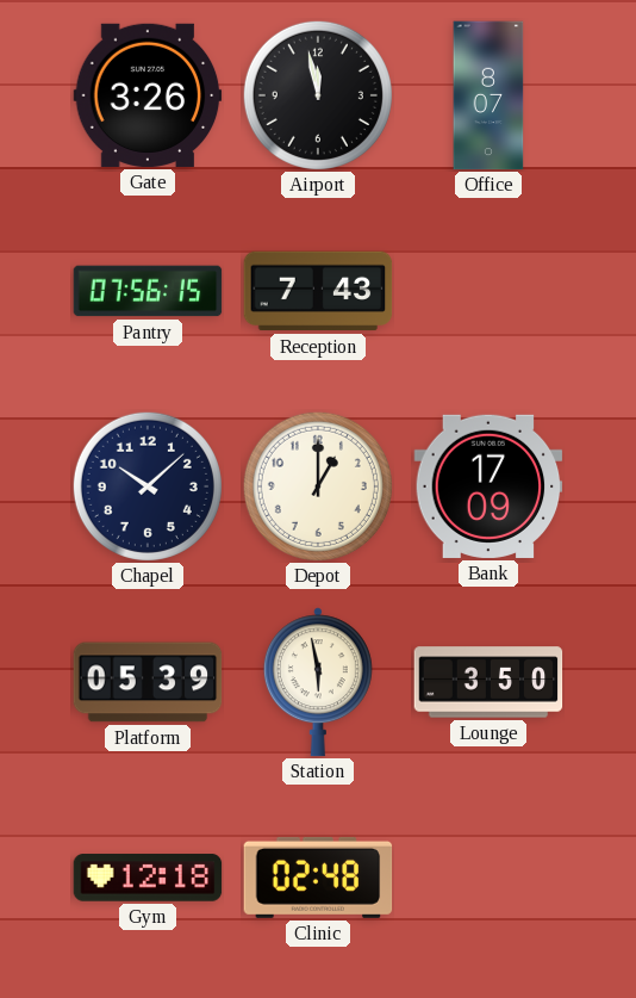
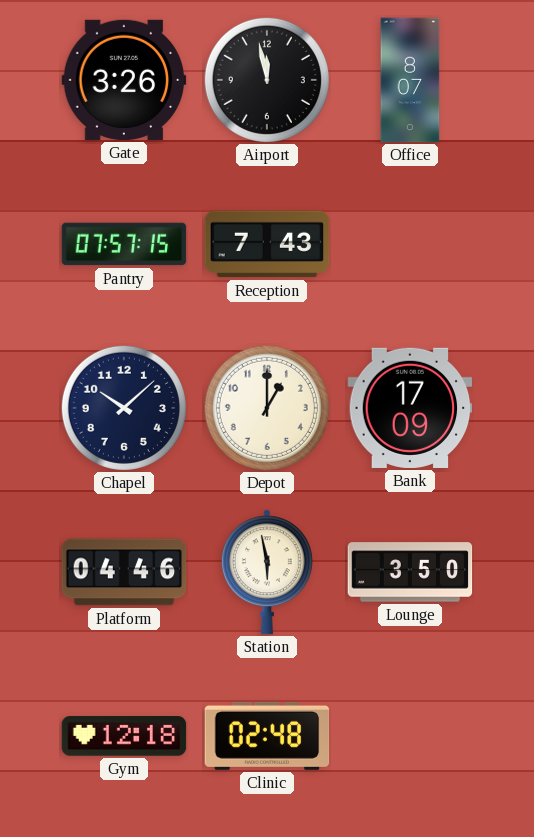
Pantry: 07:56 -> 07:57 (124, 244)
Platform: 05:39 -> 04:46 (124, 572)
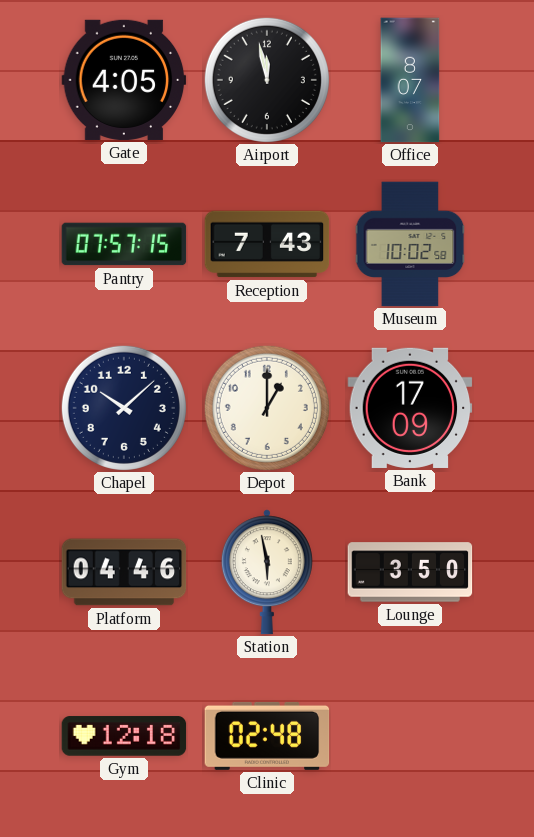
Gate: 3:26 -> 4:05 (124, 80)
Museum: none -> 10:02 (410, 244)
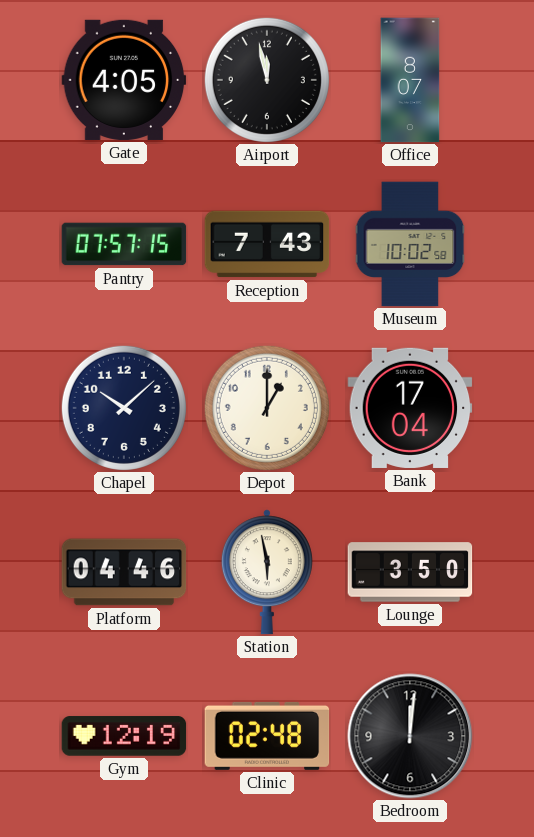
Bank: 17:09 -> 17:04 (410, 408)
Gym: 12:18 -> 12:19 (124, 736)
Bedroom: none -> 12:01 (410, 736)
